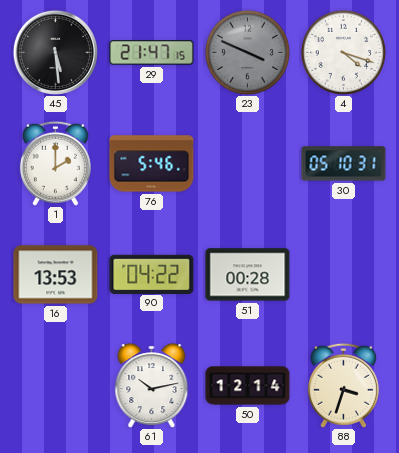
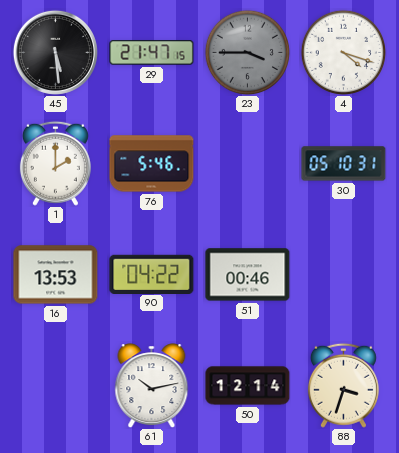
23: 3:49 -> 3:45 (247, 52)
51: 00:28 -> 00:46 (248, 275)
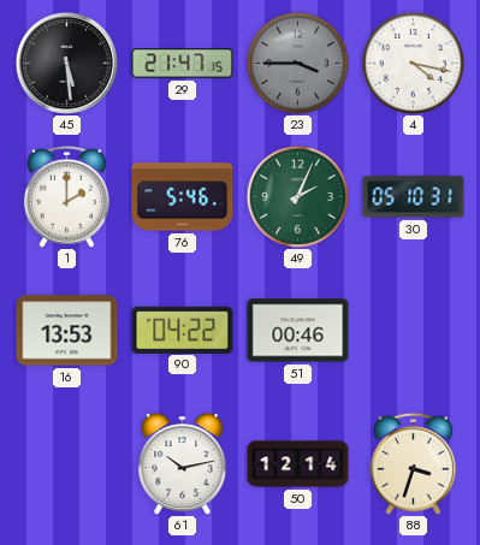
4: 4:18 -> 4:17 (413, 63)
49: none -> 2:04 (297, 196)
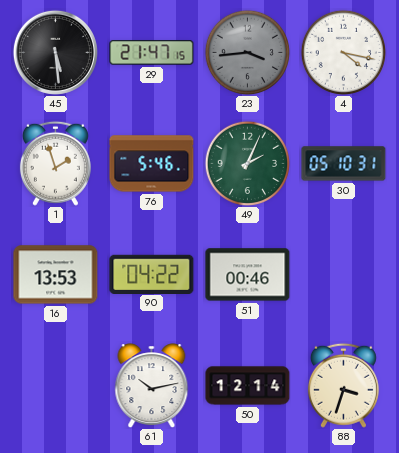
23: 3:45 -> 3:44 (247, 52)
1: 2:00 -> 1:57 (55, 163)
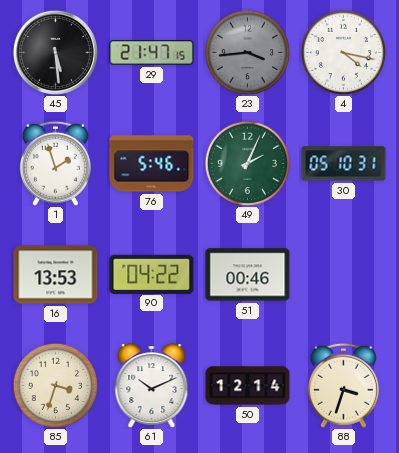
85: none -> 3:33 (55, 385)
61: 10:13 -> 10:11 (152, 386)
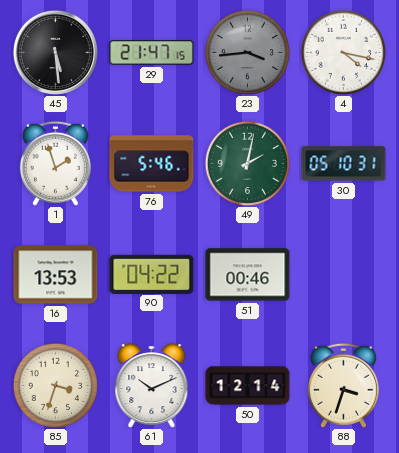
49: 2:04 -> 2:02 (247, 163)
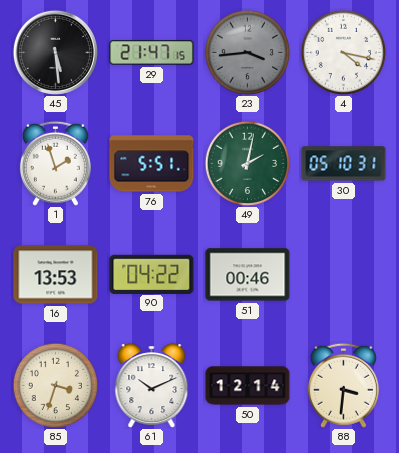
76: 5:46 -> 5:51 (152, 164)
88: 3:33 -> 3:31 (343, 385)
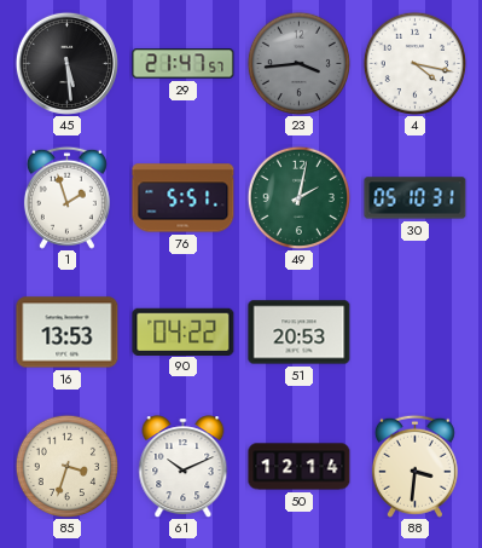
29: 21:47:15 -> 21:47:57 (184, 64)
51: 00:46 -> 20:53 (300, 333)
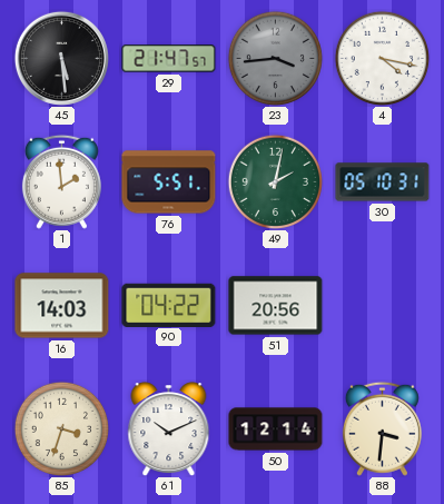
1: 1:57 -> 1:59 (61, 181)
16: 13:53 -> 14:03 (62, 306)
51: 20:53 -> 20:56 (276, 306)
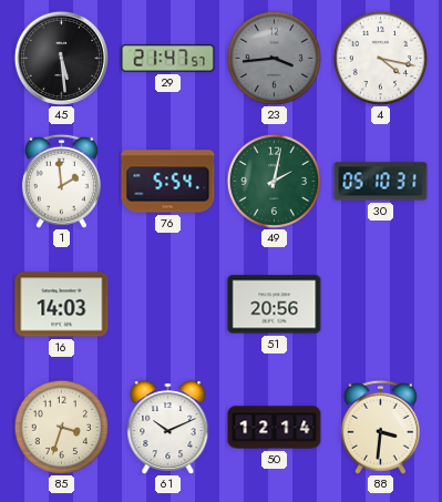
76: 5:51 -> 5:54 (168, 182)
90: 04:22 -> none (169, 305)
